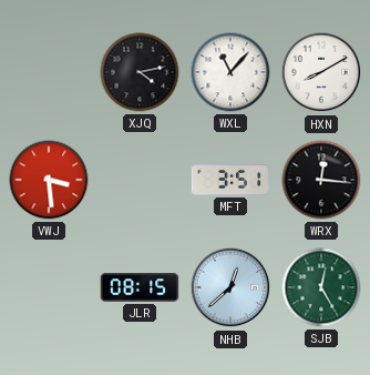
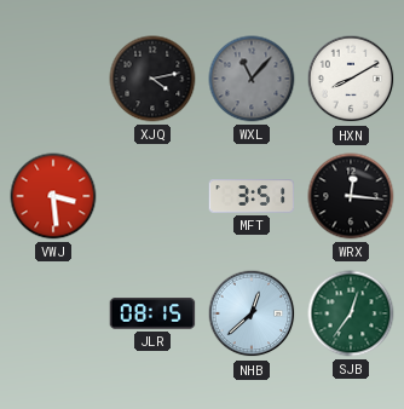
WXL dial: white -> grey (252, 79)
SJB: 12:25 -> 12:36 (351, 313)
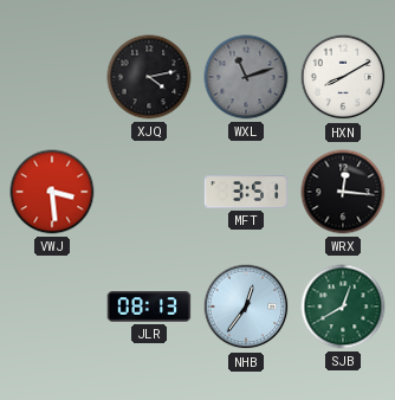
WXL: 11:07 -> 11:12 (246, 77)
JLR: 08:15 -> 08:13 (149, 307)
NHB: 12:38 -> 12:36 (246, 307)
SJB: 12:36 -> 12:40 (343, 307)
